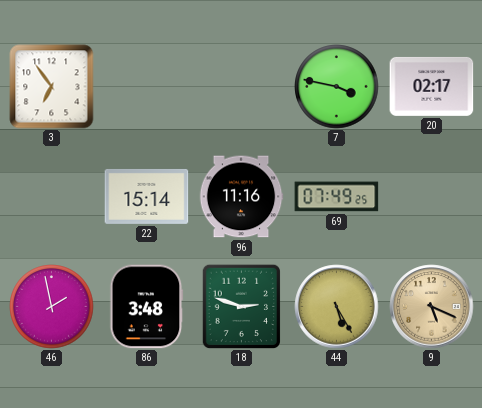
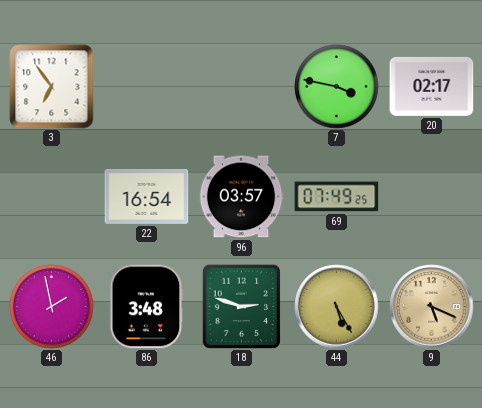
22: 15:14 -> 16:54 (147, 196)
96: 11:16 -> 03:57 (241, 197)
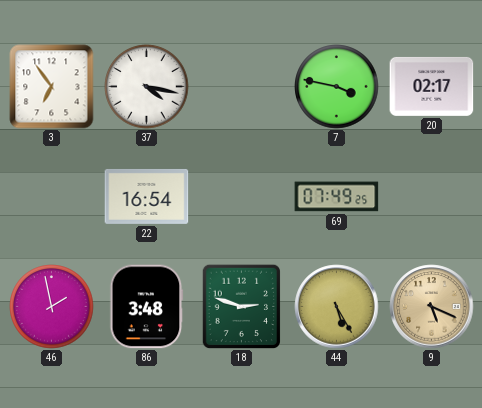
37: none -> 4:17 (147, 87)
96: 03:57 -> none (241, 197)
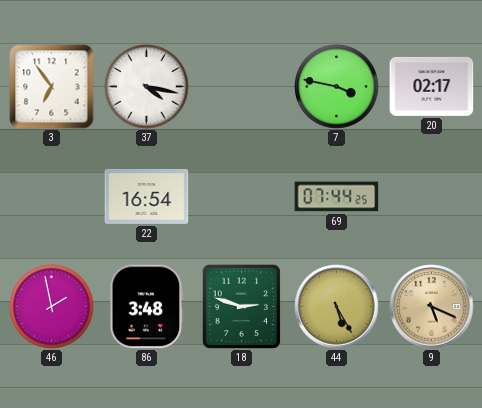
69: 07:49 -> 07:44 (337, 197)
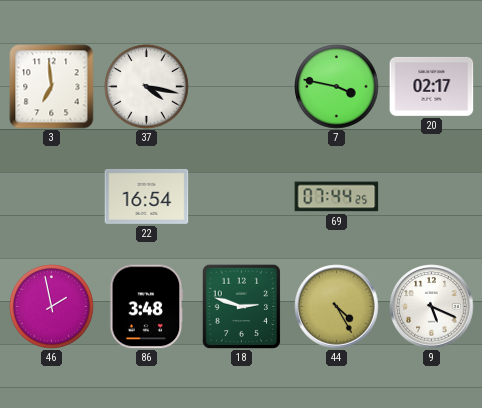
3: 6:54 -> 6:59 (52, 87)
44: 5:25 -> 4:25 (337, 307)
9 dial: champagne -> white (432, 307)
